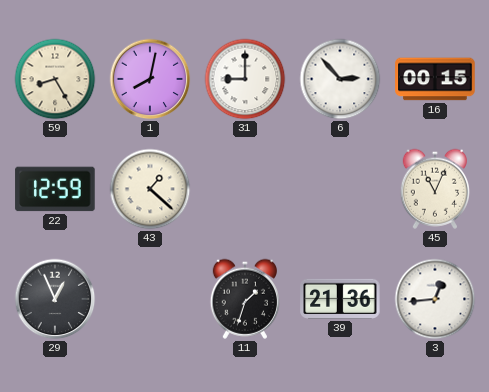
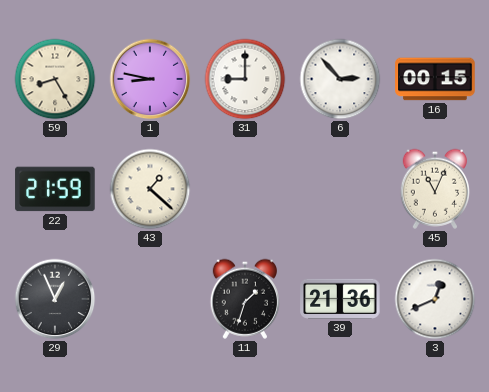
1: 8:02 -> 8:47 (150, 79)
22: 12:59 -> 21:59 (55, 189)
3: 12:44 -> 12:41 (435, 299)
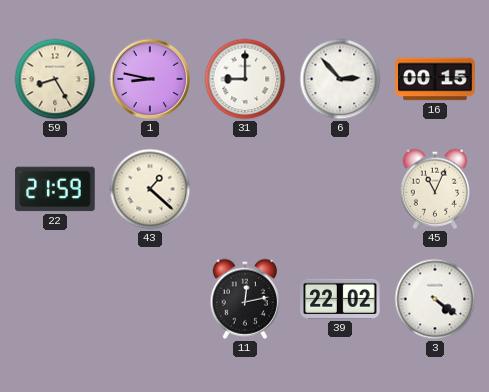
29: 12:56 -> none (55, 299)
11: 1:33 -> 12:13 (244, 299)
39: 21:36 -> 22:02 (340, 299)
3: 12:41 -> 4:21 (435, 299)
